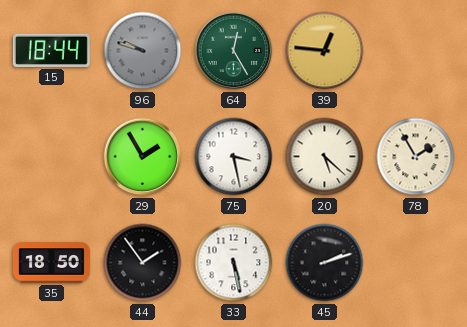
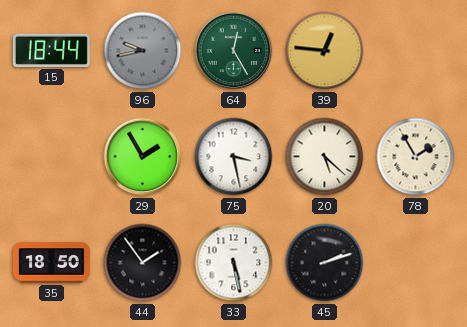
96: 9:48 -> 9:43 (143, 51)
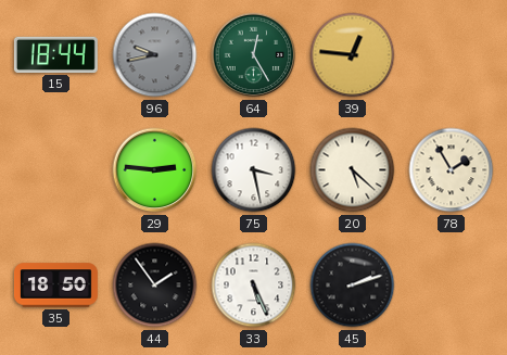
29: 1:55 -> 2:46 (155, 170)
33: 5:28 -> 5:26 (254, 286)
